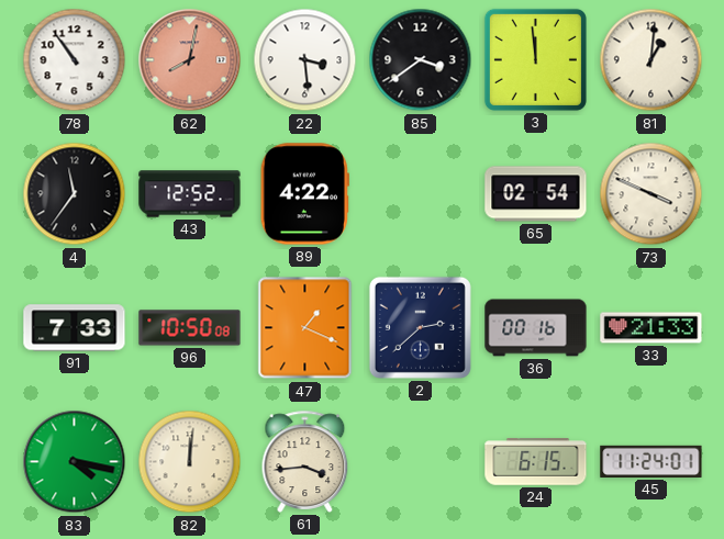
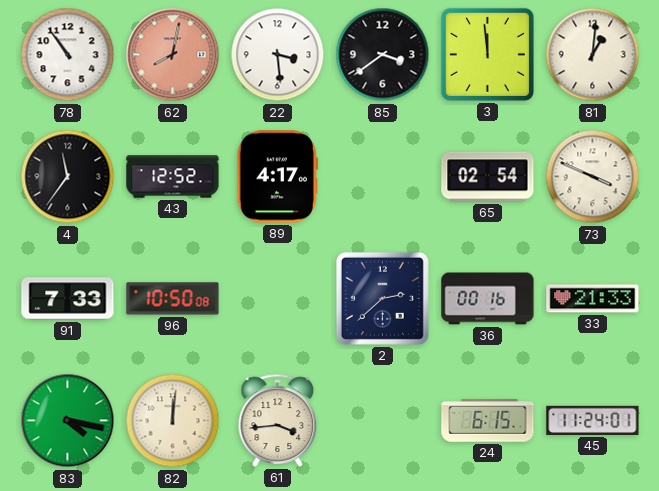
89: 4:22 -> 4:17 (277, 177)
47: 1:19 -> none (305, 328)
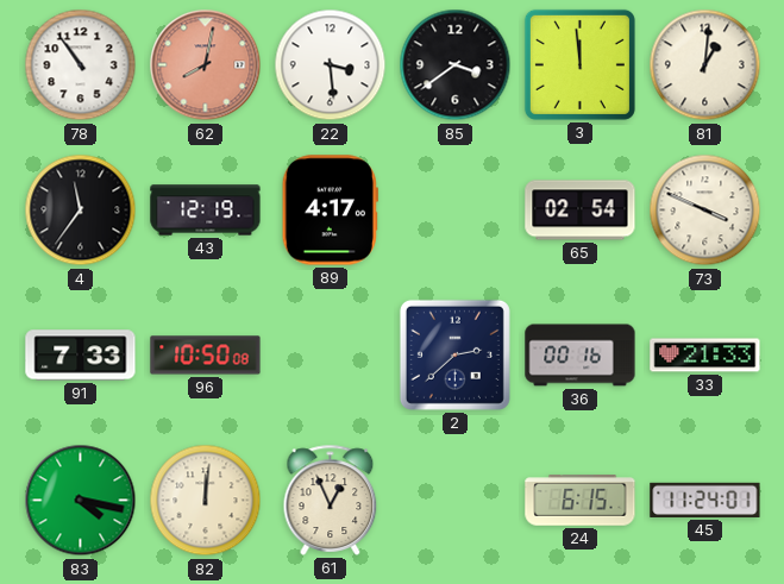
43: 12:52 -> 12:19 (206, 211)
61: 3:44 -> 12:56 (331, 500)
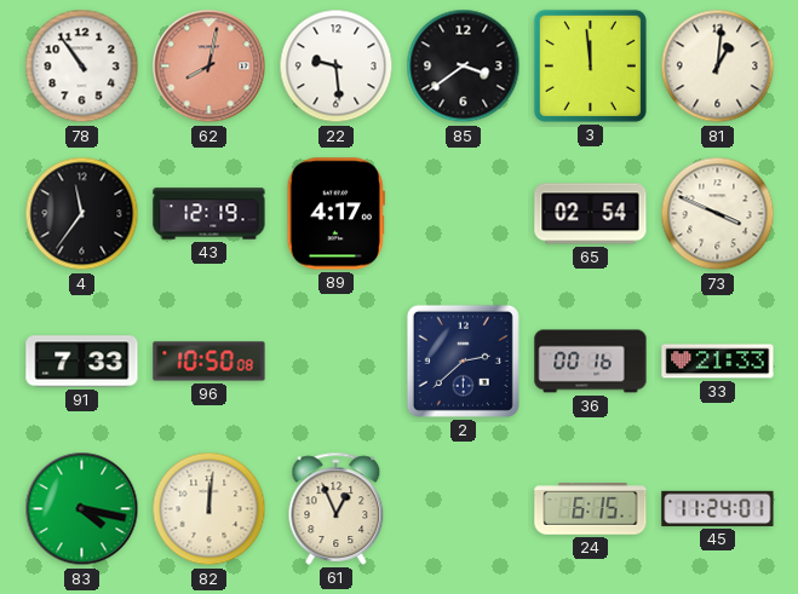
22: 3:29 -> 9:29 (337, 67)
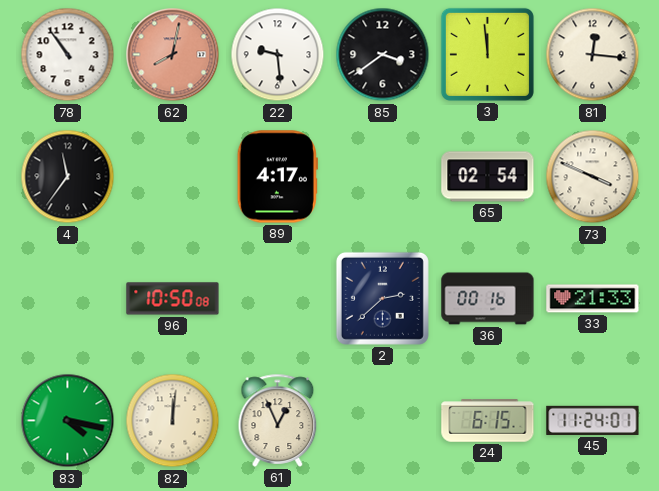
81: 1:01 -> 12:16 (593, 55)
43: 12:19 -> none (209, 214)
91: 7:33 -> none (82, 362)
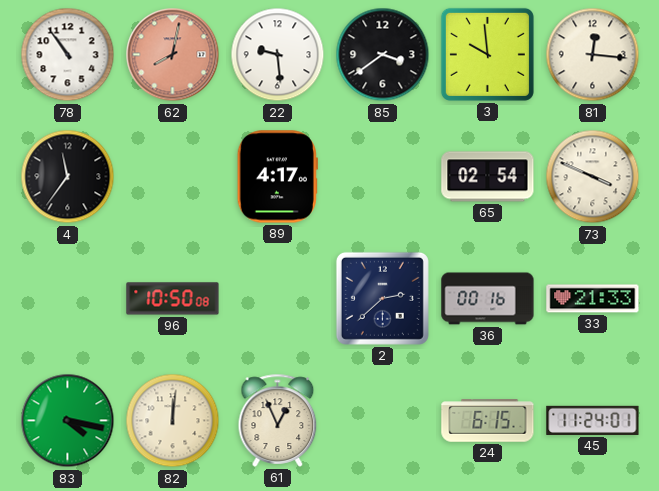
3: 11:59 -> 9:59 (487, 54)
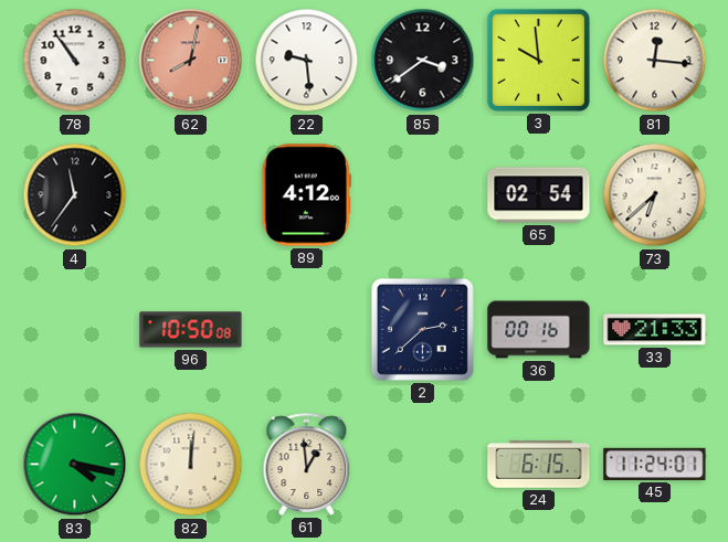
89: 4:17 -> 4:12 (306, 195)
73: 3:49 -> 6:38 (655, 195)
61: 12:56 -> 12:59 (307, 464)
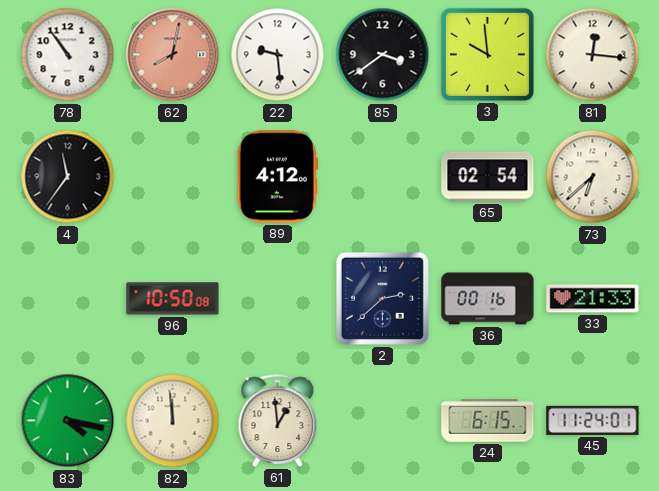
82: 12:01 -> 11:59 (173, 421)
